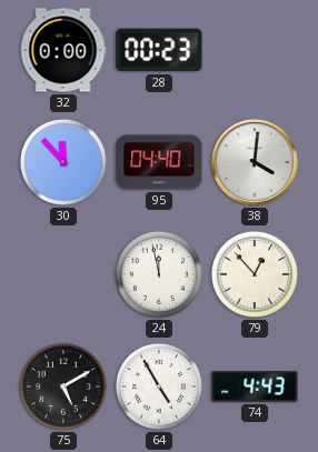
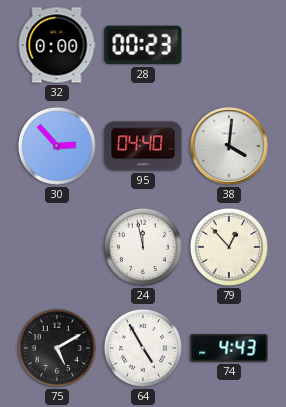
30: 11:53 -> 2:53 (57, 146)
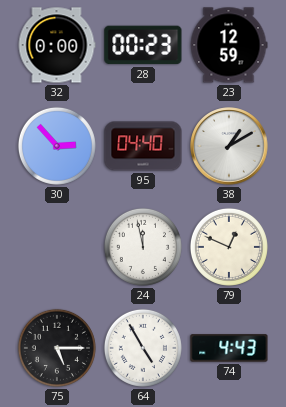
23: none -> 12:59 (229, 45)
38: 4:01 -> 1:10 (229, 146)
79: 12:53 -> 12:49 (229, 247)
75: 5:10 -> 5:15 (57, 348)
